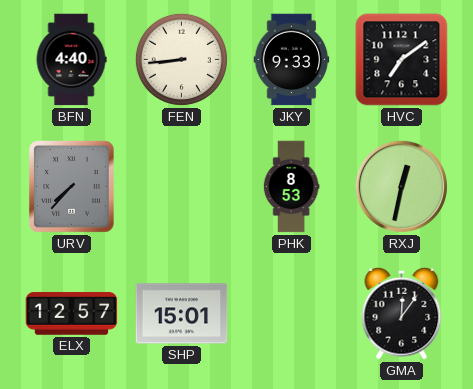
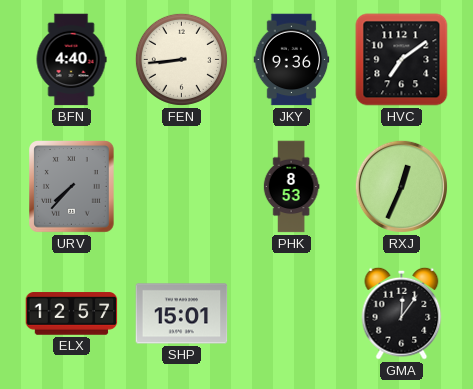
JKY: 9:33 -> 9:36 (292, 60)
RXJ: 12:32 -> 12:34 (401, 186)
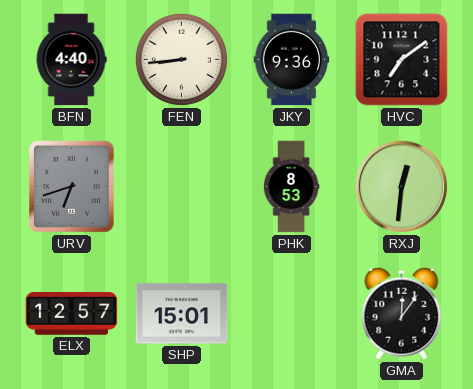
URV: 7:37 -> 6:42 (72, 187)
RXJ: 12:34 -> 12:31 (401, 186)
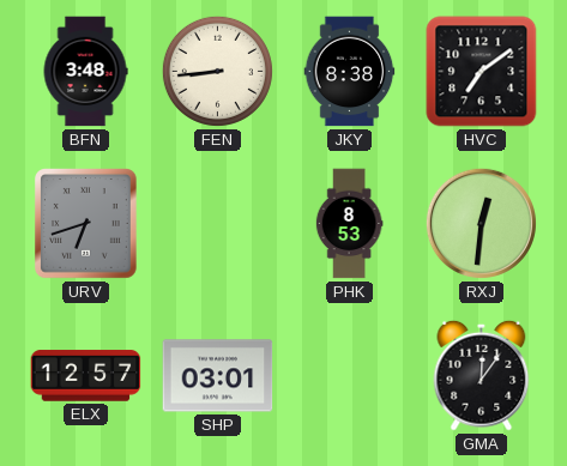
BFN: 4:40 -> 3:48 (85, 72)
JKY: 9:36 -> 8:38 (350, 72)
SHP: 15:01 -> 03:01 (218, 376)
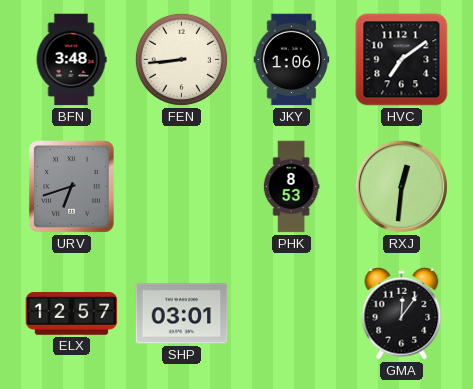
JKY: 8:38 -> 1:06 (292, 60)
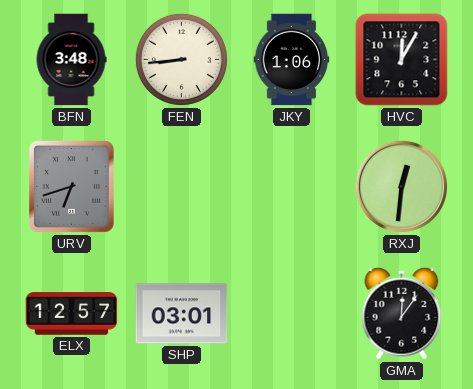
HVC: 7:09 -> 12:05 (402, 60)
PHK: 8:53 -> none (291, 187)
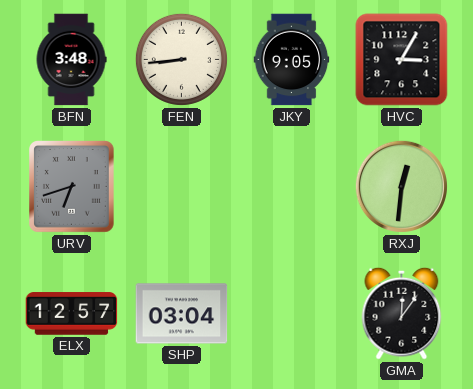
JKY: 1:06 -> 9:05 (292, 60)
HVC: 12:05 -> 3:05 (402, 60)
SHP: 03:01 -> 03:04 (182, 314)
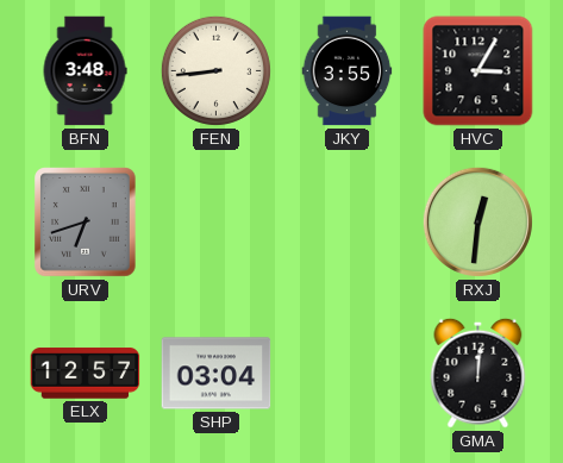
JKY: 9:05 -> 3:55 (348, 71)
GMA: 12:06 -> 12:01 (478, 373)
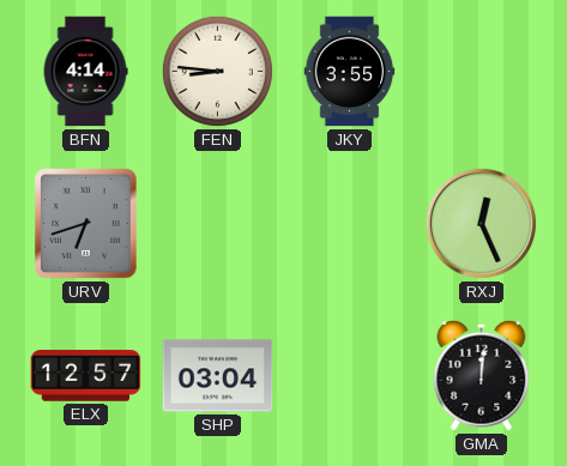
BFN: 3:48 -> 4:14 (85, 72)
FEN: 8:44 -> 8:46 (217, 71)
HVC: 3:05 -> none (478, 71)
RXJ: 12:31 -> 12:26 (481, 223)
